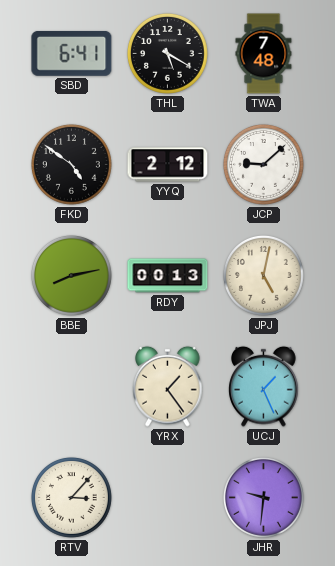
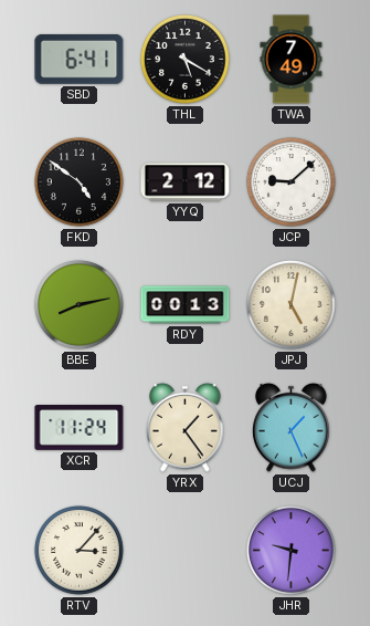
TWA: 7:48 -> 7:49 (292, 60)
XCR: none -> 11:24 (80, 428)
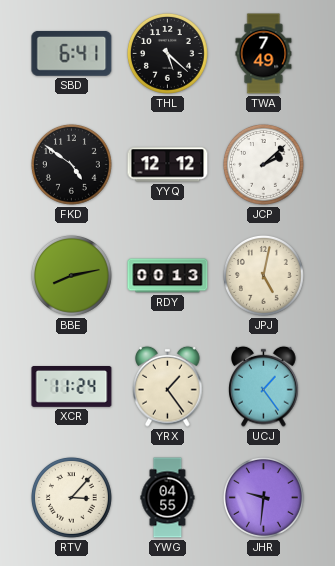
THL: 5:20 -> 5:22 (168, 54)
YYQ: 2:12 -> 12:12 (168, 165)
JCP: 9:08 -> 2:08 (264, 165)
UCJ: 1:26 -> 1:24 (264, 386)
YWG: none -> 04:55 (168, 498)
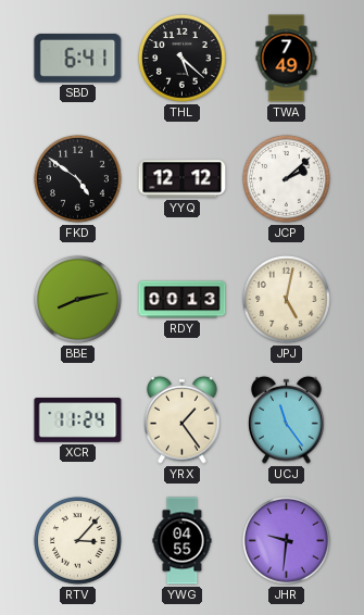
UCJ: 1:24 -> 11:24 (287, 419)
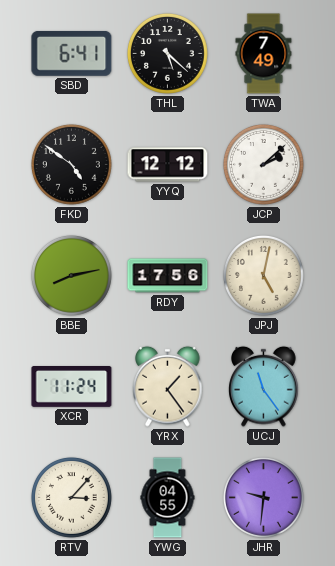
RDY: 00:13 -> 17:56 (168, 276)
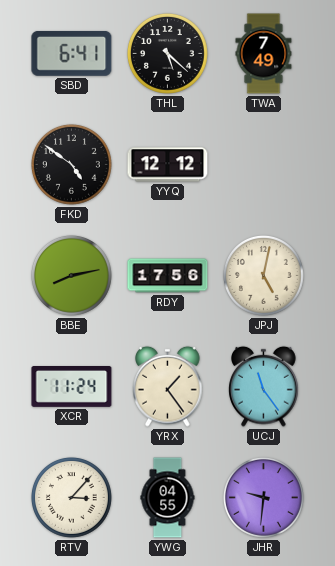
JCP: 2:08 -> none (264, 165)
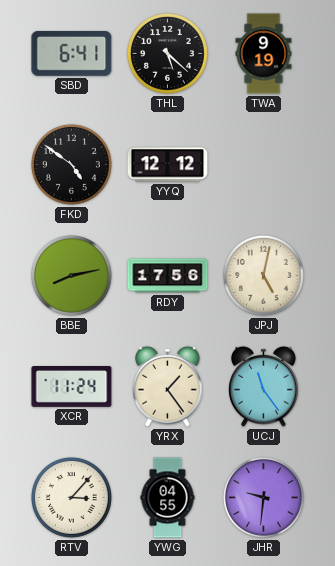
TWA: 7:49 -> 9:19 (264, 54)
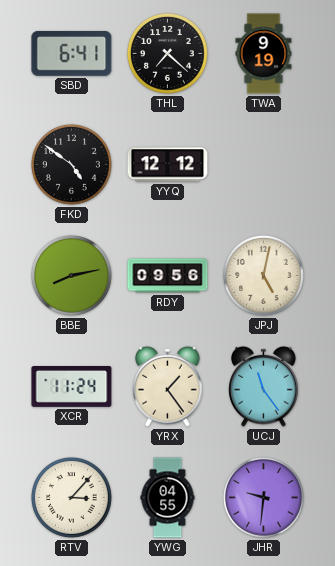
THL: 5:22 -> 7:22 (168, 54)
RDY: 17:56 -> 09:56 (168, 276)
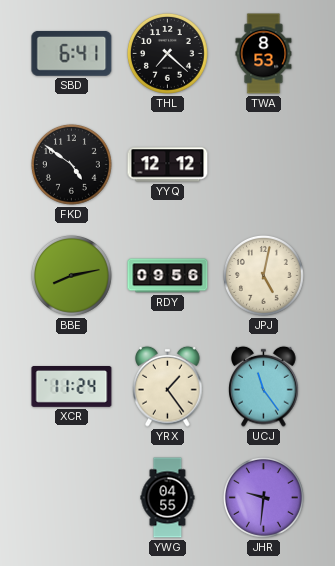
TWA: 9:19 -> 8:53 (264, 54)
RTV: 3:07 -> none (72, 498)
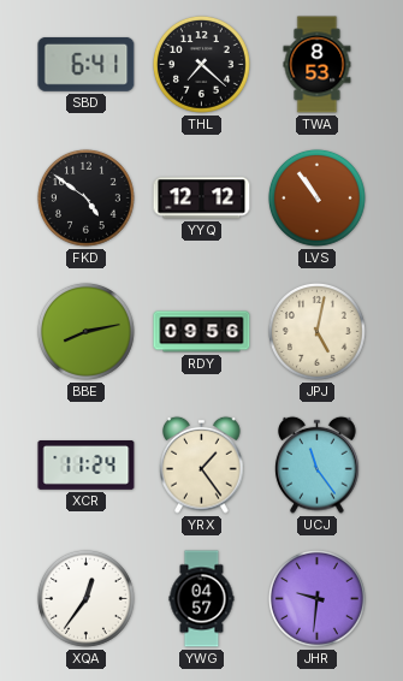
LVS: none -> 10:54 (318, 199)
XQA: none -> 12:36 (87, 599)
YWG: 04:55 -> 04:57 (202, 599)
